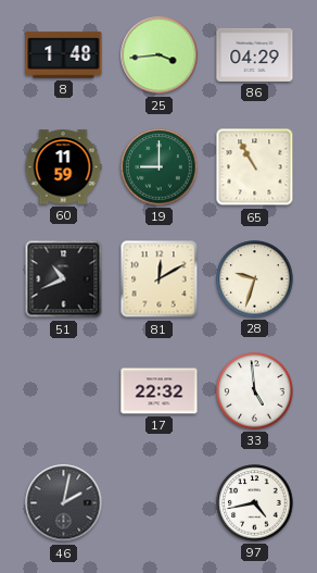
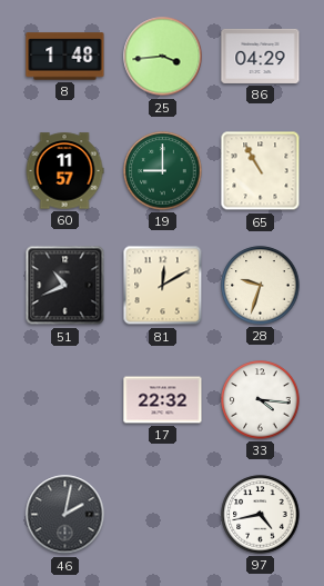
60: 11:59 -> 11:57 (64, 171)
33: 4:59 -> 4:16 (261, 400)
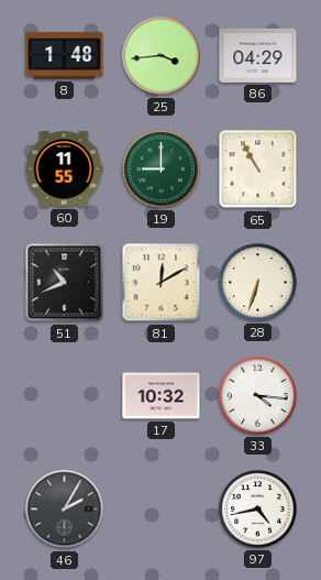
60: 11:57 -> 11:55 (64, 169)
28: 9:33 -> 6:33 (258, 283)
17: 22:32 -> 10:32 (162, 396)
46: 2:02 -> 2:05 (65, 510)
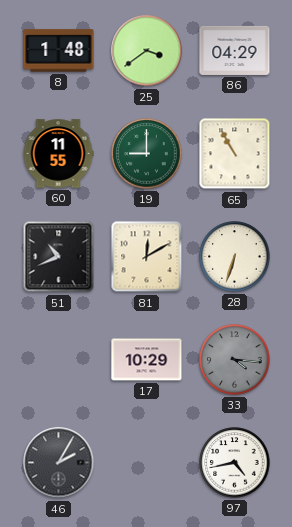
25: 3:44 -> 3:39 (147, 51)
17: 10:32 -> 10:29 (147, 360)
33 dial: white -> grey (235, 360)
